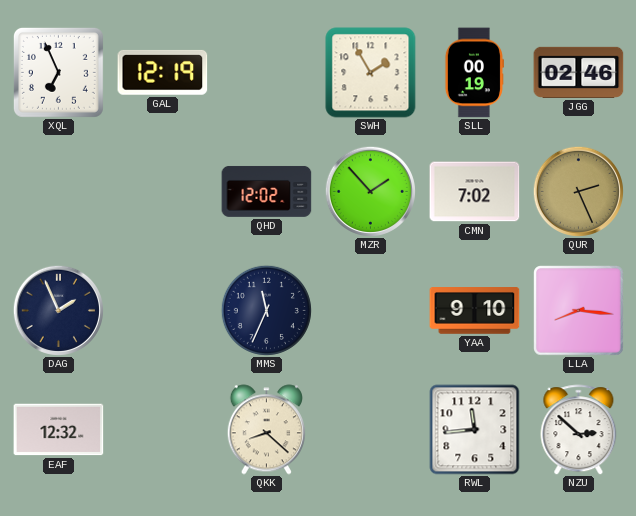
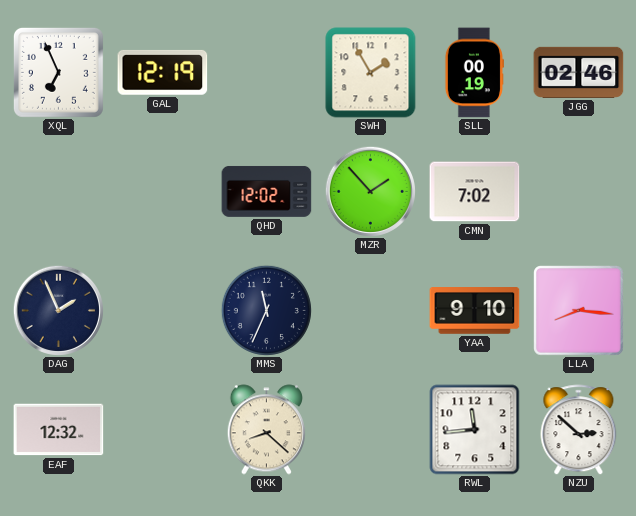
QUR: 2:26 -> none (578, 191)
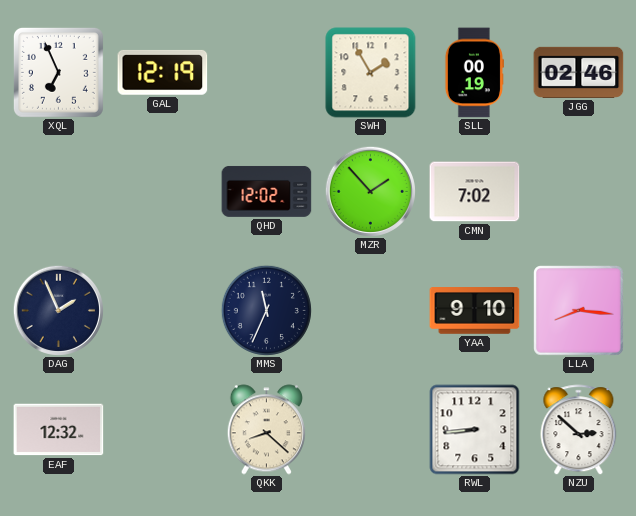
RWL: 11:44 -> 8:44 (475, 430)
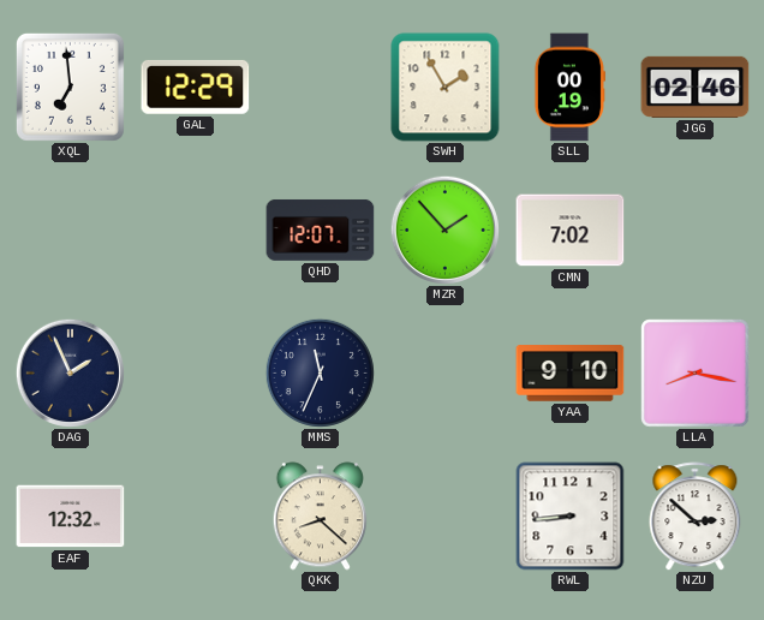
XQL: 6:56 -> 6:59 (70, 87)
GAL: 12:19 -> 12:29 (196, 87)
QHD: 12:02 -> 12:07 (321, 229)
LLA: 8:16 -> 8:17 (696, 374)
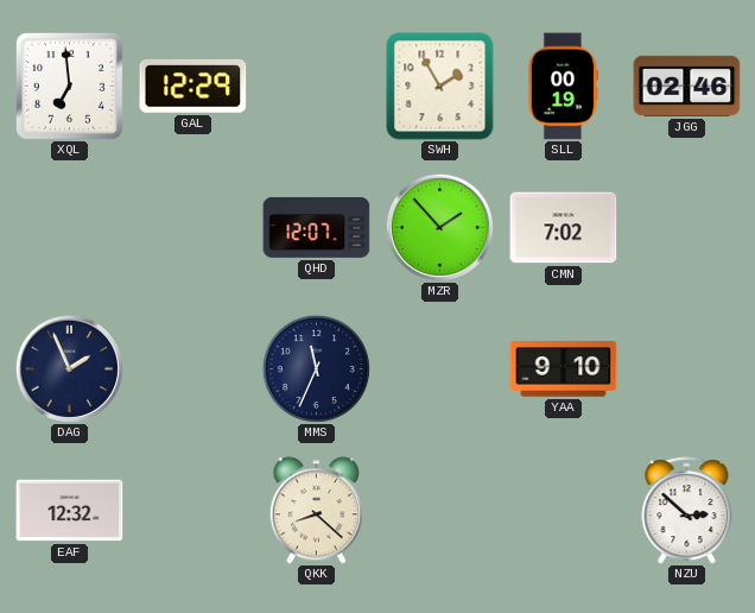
LLA: 8:17 -> none (696, 374)
RWL: 8:44 -> none (571, 517)
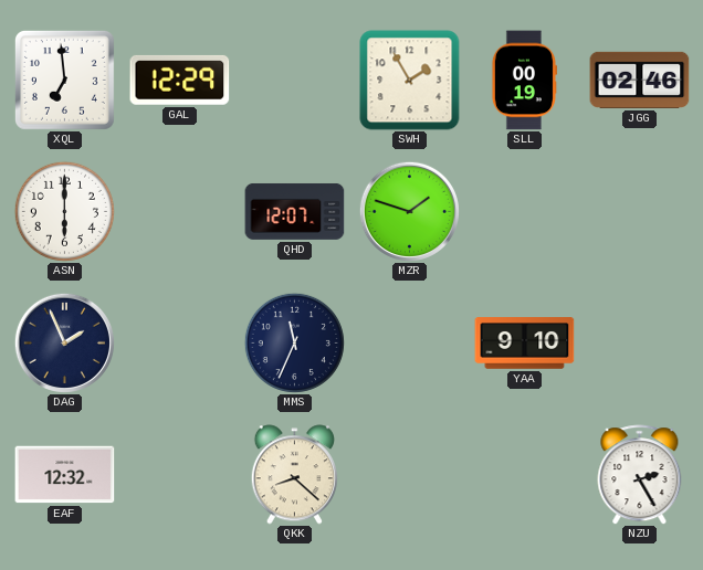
ASN: none -> 6:00 (64, 211)
MZR: 1:53 -> 1:48 (409, 211)
CMN: 7:02 -> none (564, 228)
NZU: 2:52 -> 2:25 (640, 475)
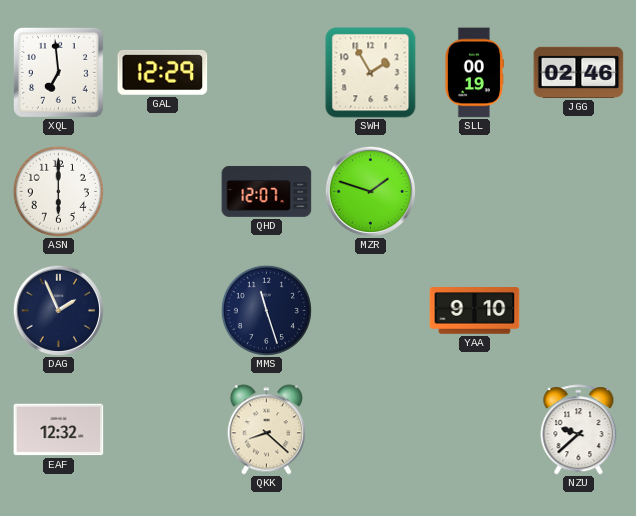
MMS: 11:34 -> 11:27 (266, 310)
NZU: 2:25 -> 9:38 (579, 430)
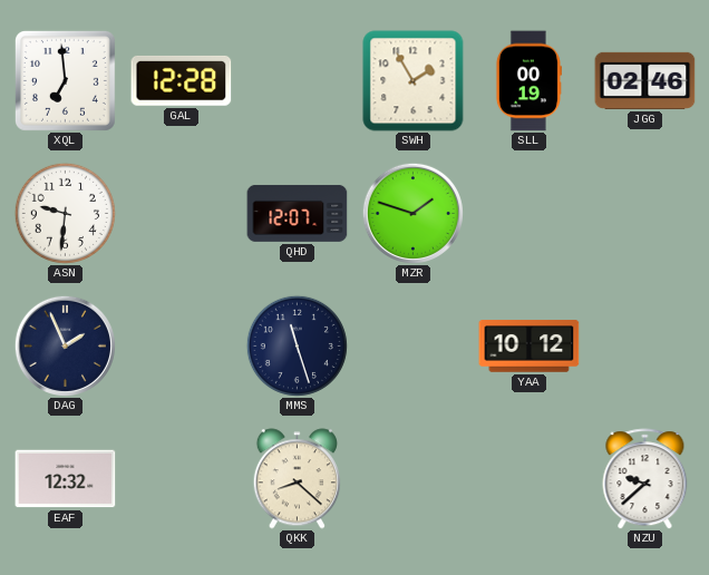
GAL: 12:29 -> 12:28 (182, 80)
ASN: 6:00 -> 9:31 (65, 213)
YAA: 9:10 -> 10:12 (530, 347)
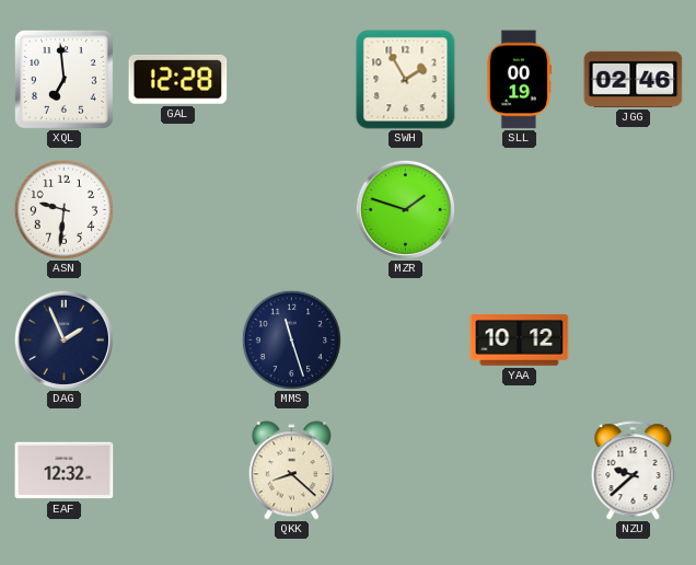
QHD: 12:07 -> none (298, 213)
